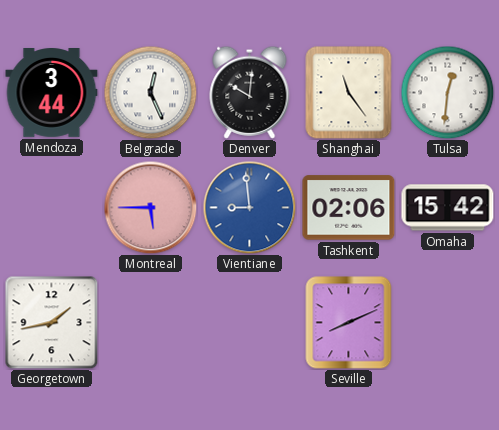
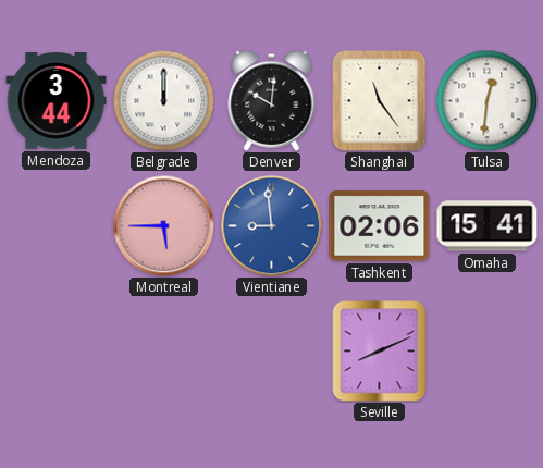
Belgrade: 12:26 -> 12:00 (163, 100)
Omaha: 15:42 -> 15:41 (488, 226)
Georgetown: 1:43 -> none (51, 322)
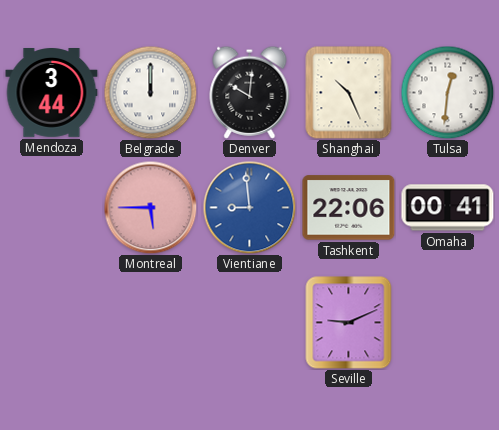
Shanghai: 11:24 -> 10:26 (349, 93)
Tashkent: 02:06 -> 22:06 (349, 208)
Omaha: 15:41 -> 00:41 (448, 208)
Seville: 8:11 -> 9:11 (349, 323)
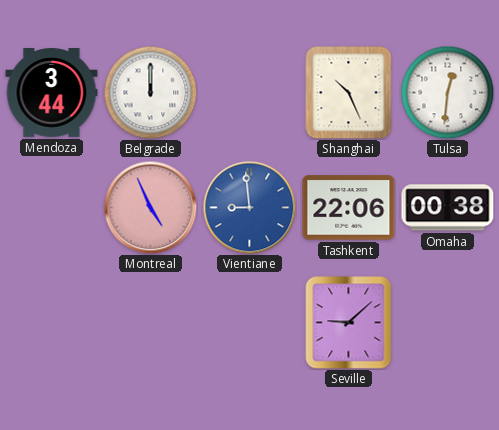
Denver: 10:01 -> none (250, 92)
Montreal: 5:45 -> 4:56 (150, 207)
Omaha: 00:41 -> 00:38 (448, 208)
Seville: 9:11 -> 9:08 (349, 323)
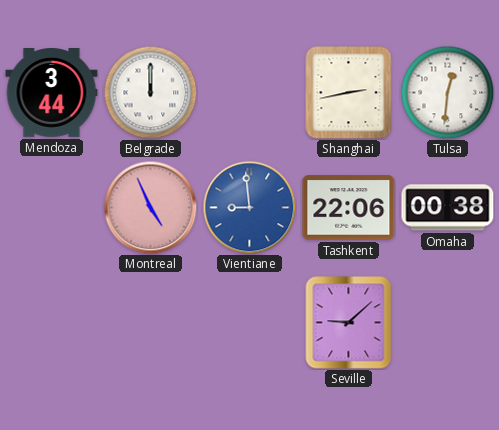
Shanghai: 10:26 -> 2:43 (349, 93)
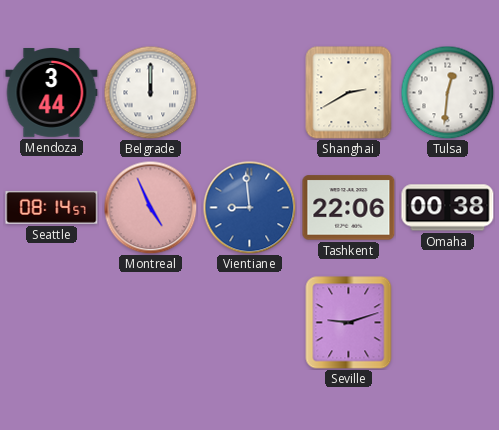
Shanghai: 2:43 -> 2:40 (349, 93)
Seattle: none -> 08:14 (52, 207)
Seville: 9:08 -> 9:12 (349, 323)
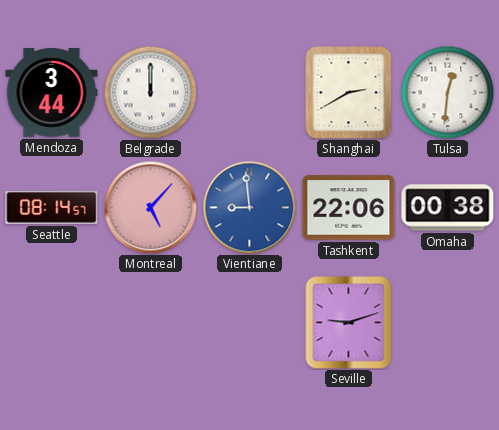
Montreal: 4:56 -> 5:07 (150, 207)
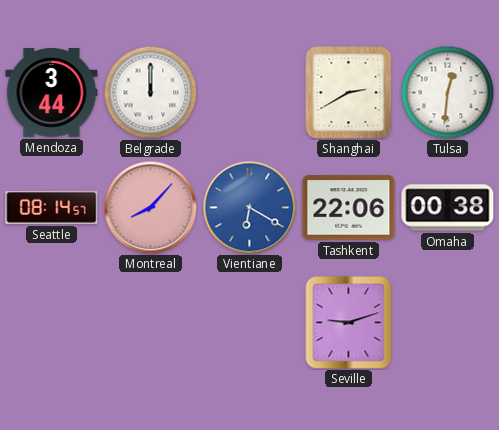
Montreal: 5:07 -> 8:07 (150, 207)
Vientiane: 8:59 -> 6:20 (249, 207)
